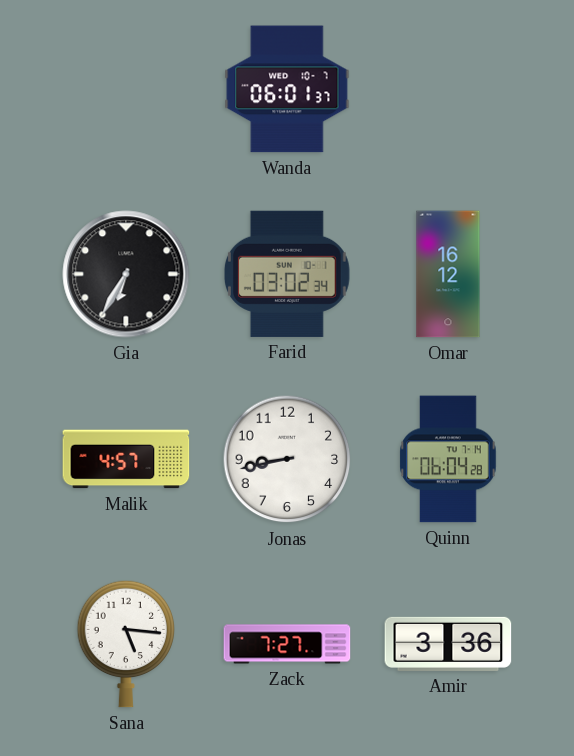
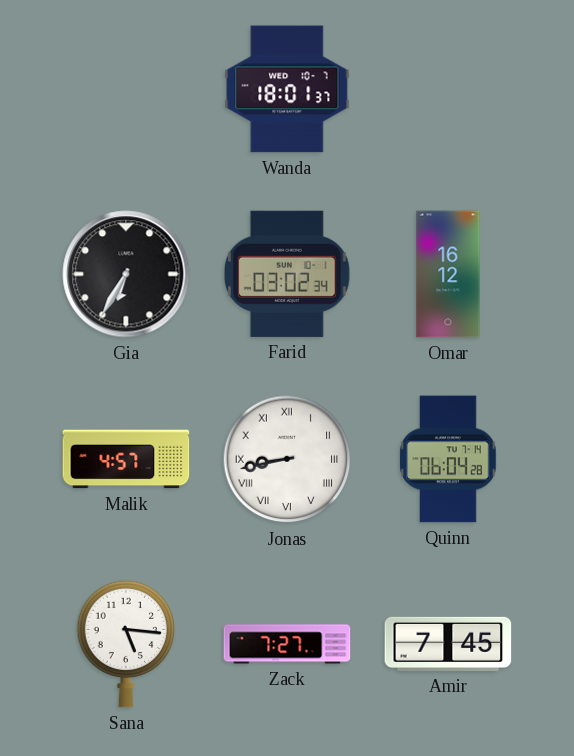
Wanda: 06:01 -> 18:01 (287, 89)
Jonas numerals: Arabic -> Roman (287, 459)
Amir: 3:36 -> 7:45 (448, 644)
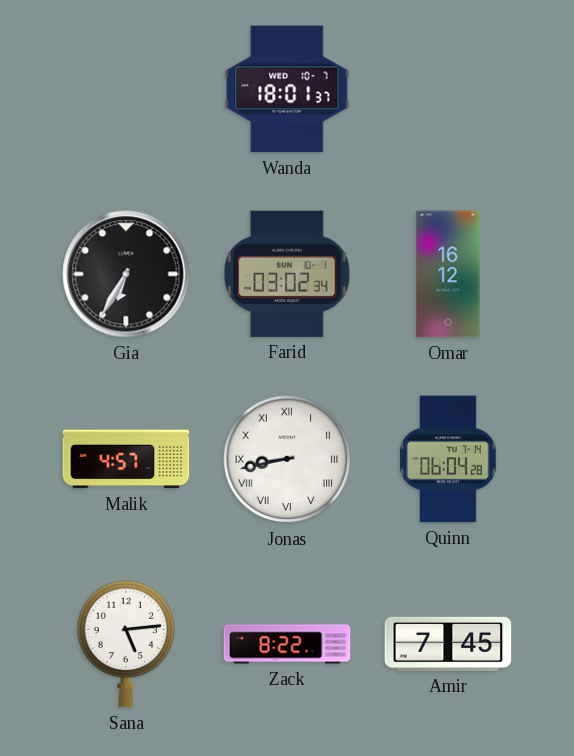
Sana: 5:16 -> 5:14 (126, 644)
Zack: 7:27 -> 8:22 (287, 644)
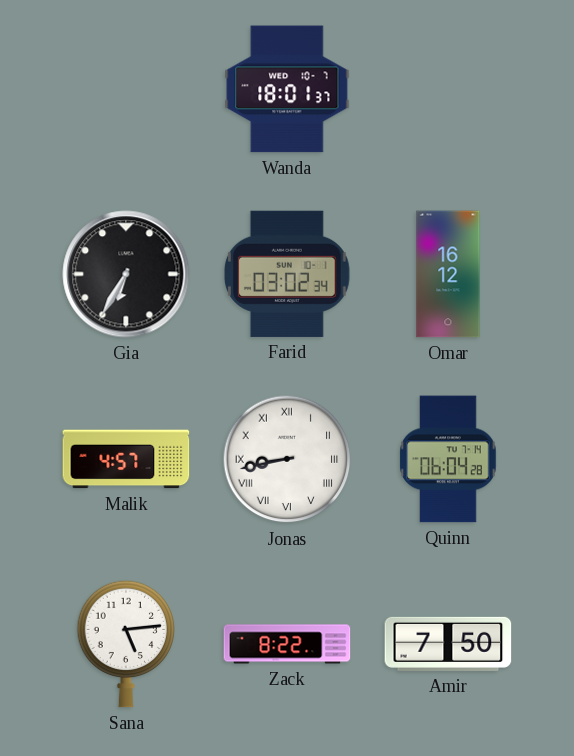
Amir: 7:45 -> 7:50 (448, 644)
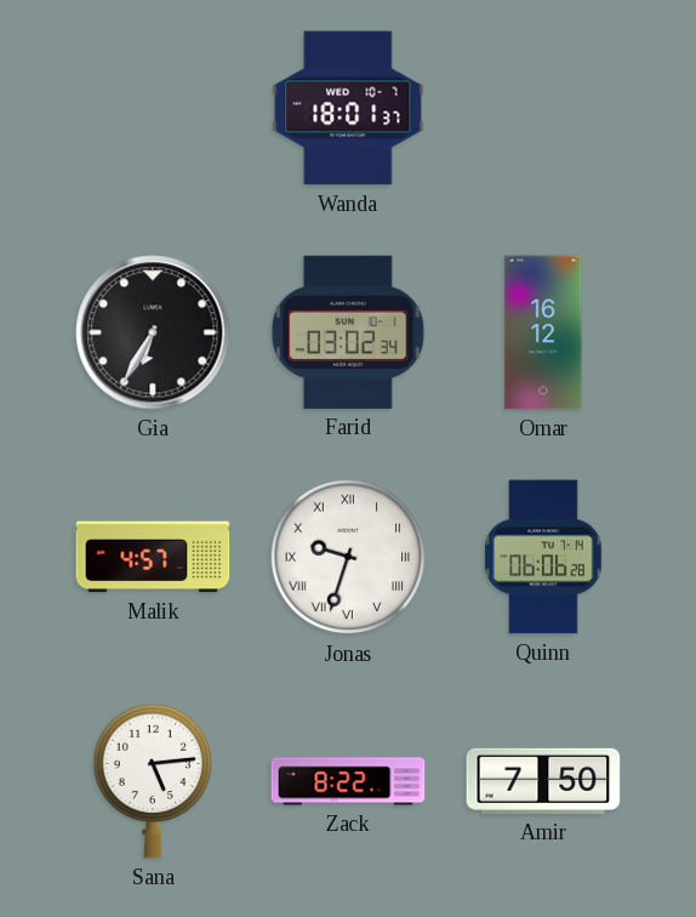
Jonas: 8:43 -> 9:33 (348, 557)
Quinn: 06:04 -> 06:06 (543, 557)
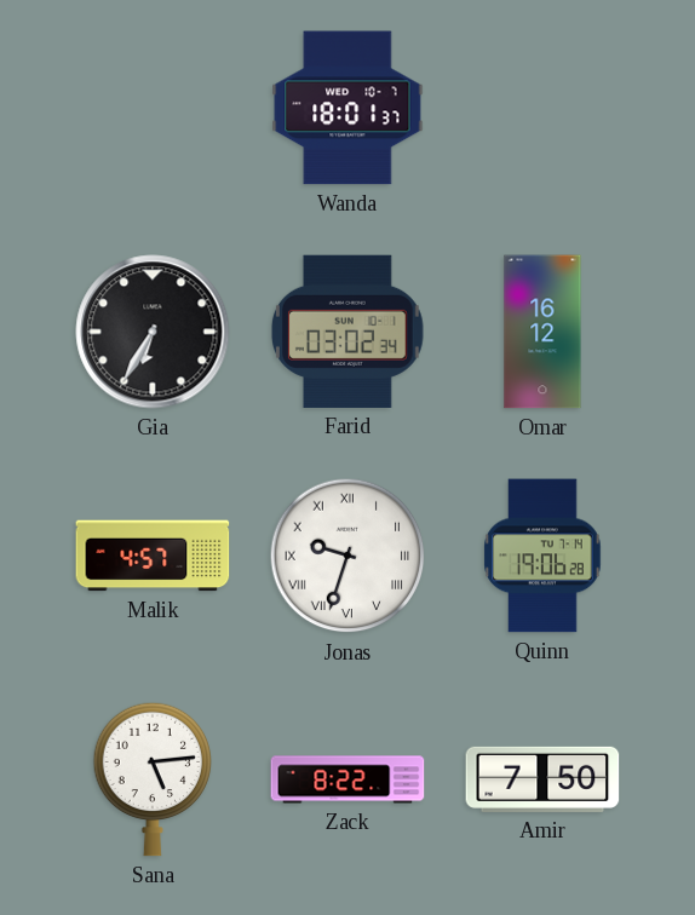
Quinn: 06:06 -> 19:06 (542, 556)
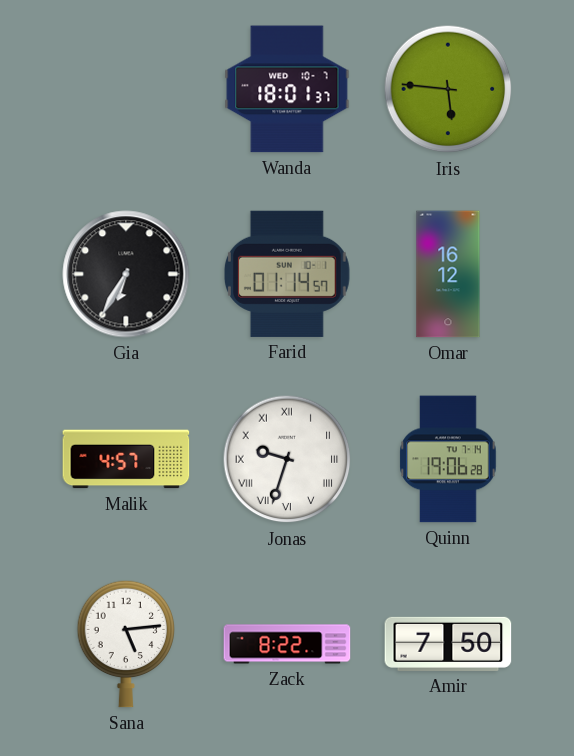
Iris: none -> 5:46 (448, 89)
Farid: 03:02 -> 01:14 (287, 274)
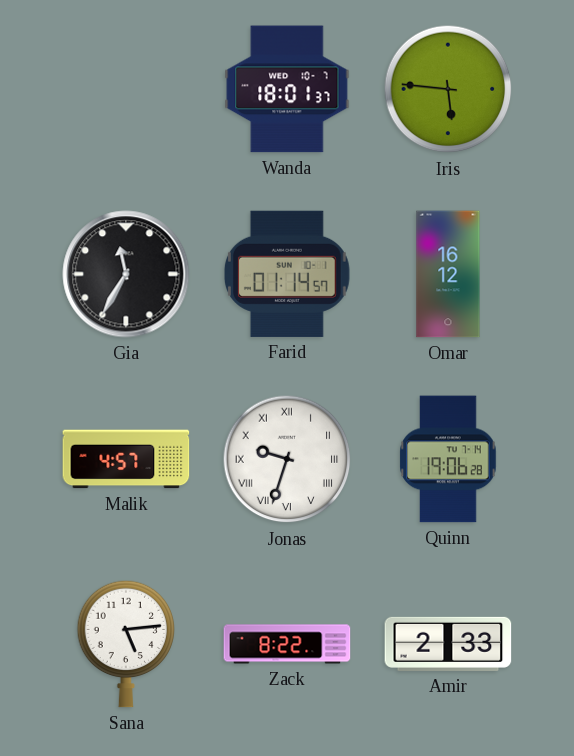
Gia: 6:35 -> 11:35 (126, 274)
Amir: 7:50 -> 2:33 (448, 644)
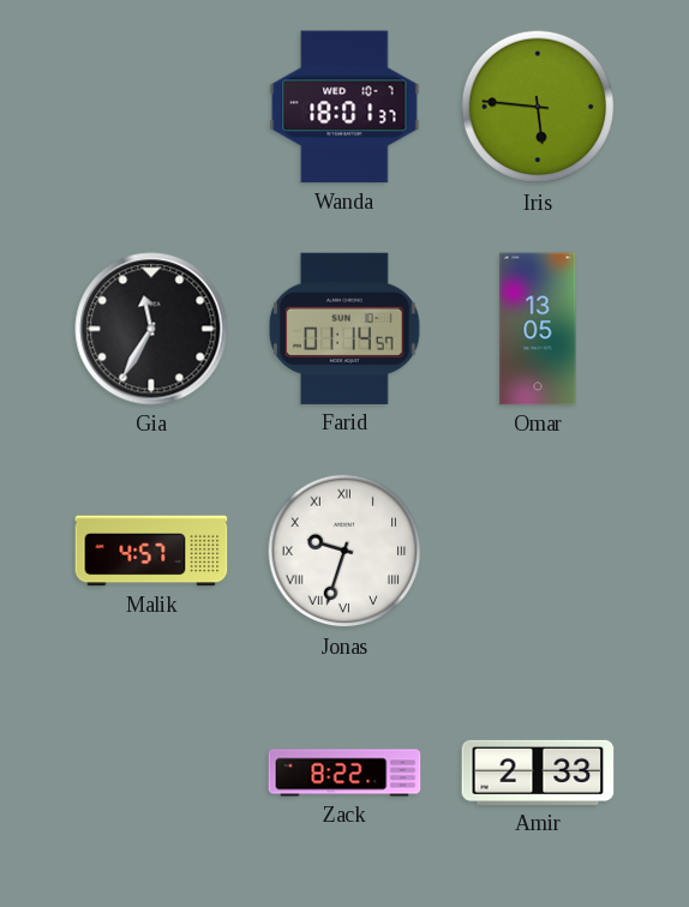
Omar: 16:12 -> 13:05 (538, 329)
Quinn: 19:06 -> none (448, 459)
Sana: 5:14 -> none (126, 644)
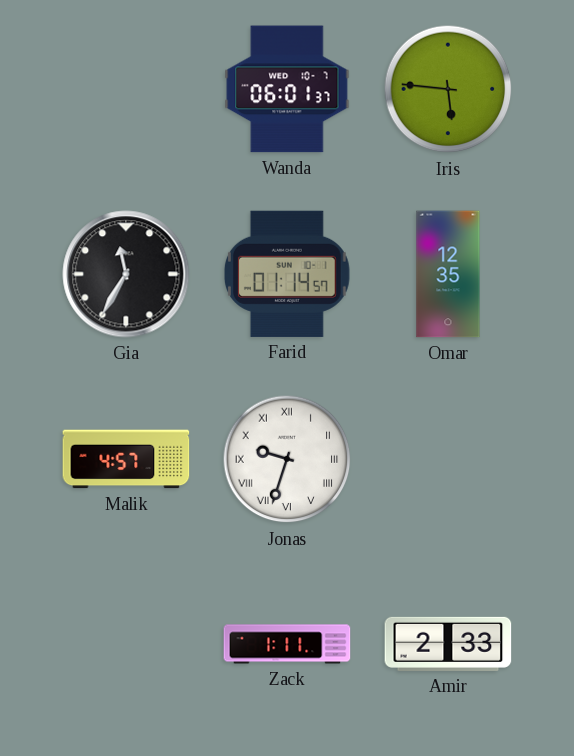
Wanda: 18:01 -> 06:01 (287, 89)
Omar: 13:05 -> 12:35 (448, 274)
Zack: 8:22 -> 1:11 (287, 644)
